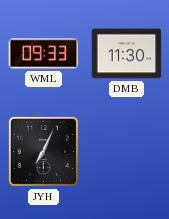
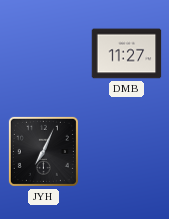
WML: 09:33 -> none (44, 54)
DMB: 11:30 -> 11:27 (127, 54)
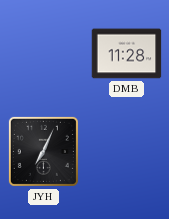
DMB: 11:27 -> 11:28 (127, 54)
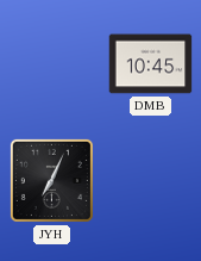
DMB: 11:28 -> 10:45 (151, 64)
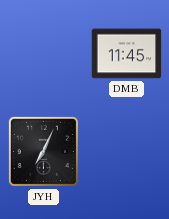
DMB: 10:45 -> 11:45 (127, 54)
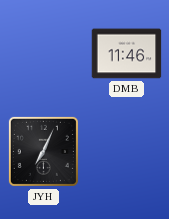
DMB: 11:45 -> 11:46 (127, 54)
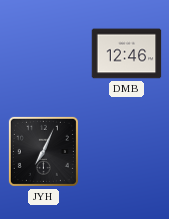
DMB: 11:46 -> 12:46 (127, 54)
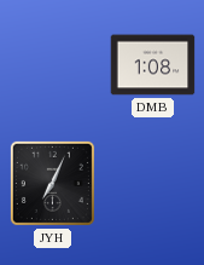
DMB: 12:46 -> 1:08 (153, 65)
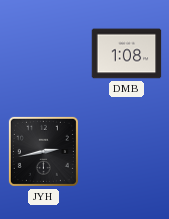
JYH: 7:04 -> 2:43 (43, 151)
